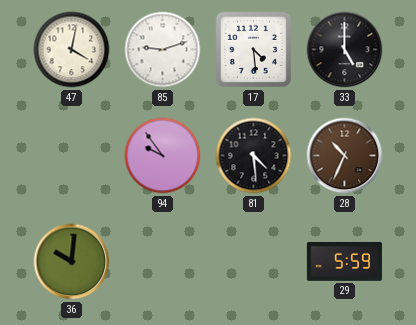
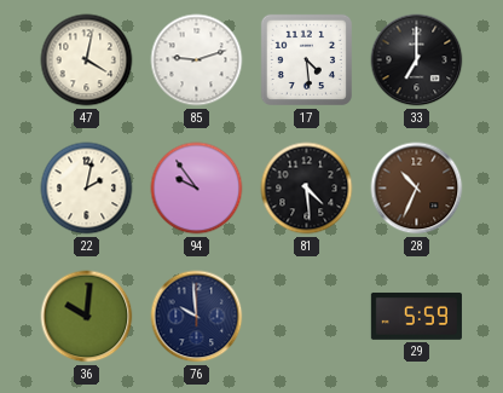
33: 5:00 -> 7:00 (417, 60)
22: none -> 2:02 (87, 189)
76: none -> 9:59 (197, 317)
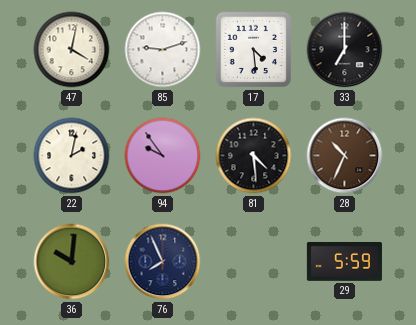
76: 9:59 -> 7:56 (163, 262)
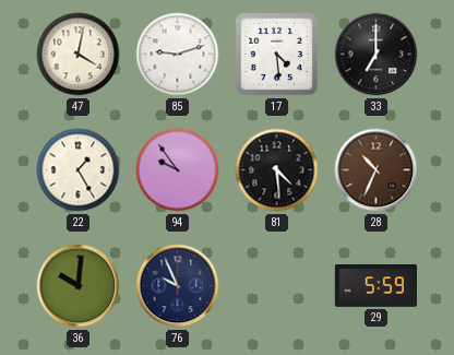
22: 2:02 -> 1:25 (79, 170)
76: 7:56 -> 9:56 (178, 286)
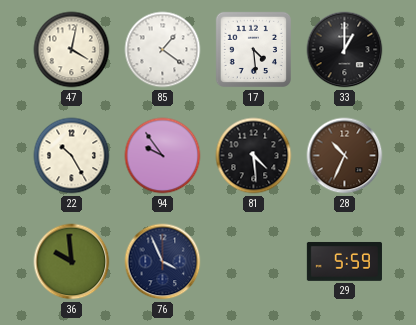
85: 9:12 -> 1:21 (163, 50)
33: 7:00 -> 1:00 (345, 50)
22: 1:25 -> 10:25 (72, 156)
36: 10:01 -> 9:59 (72, 262)
76: 9:56 -> 3:56 (163, 262)
